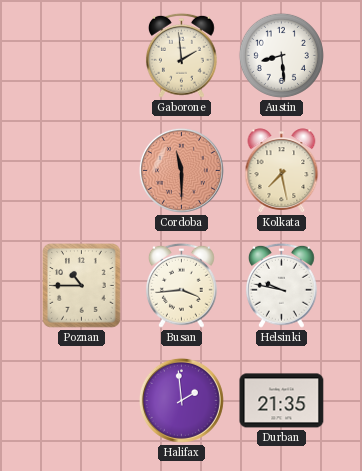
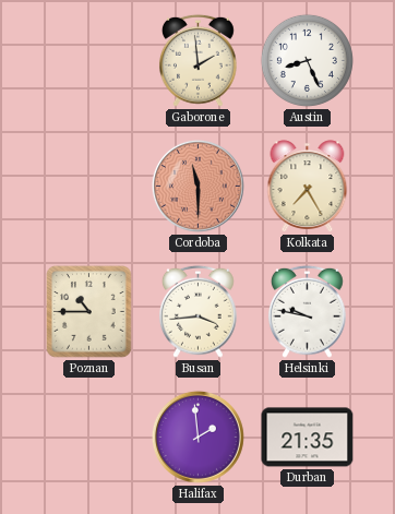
Austin: 8:29 -> 8:26 (307, 60)
Kolkata: 7:28 -> 7:25 (308, 187)
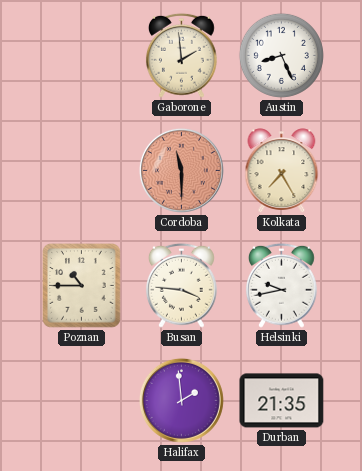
Busan: 3:44 -> 3:46 (181, 285)
Helsinki: 9:47 -> 9:43 (281, 285)
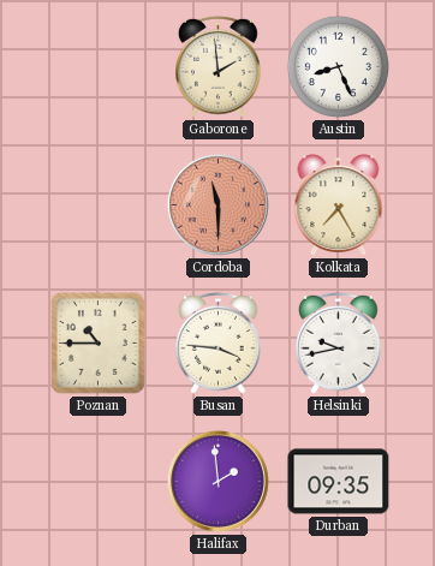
Durban: 21:35 -> 09:35 (339, 482)
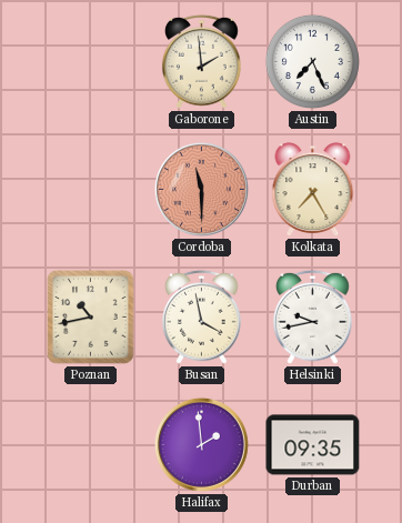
Austin: 8:26 -> 7:26 (312, 61)
Poznan: 10:45 -> 10:43 (91, 318)
Busan: 3:46 -> 3:58 (201, 316)
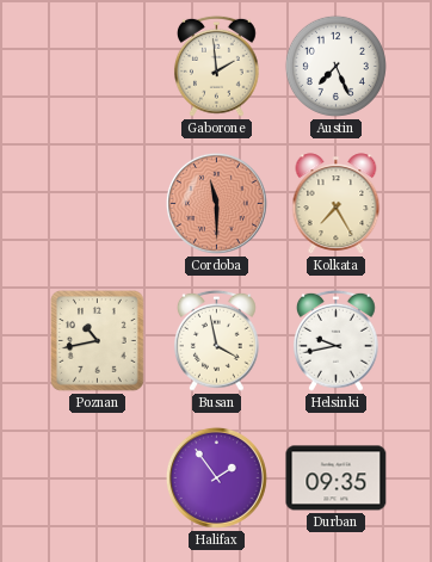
Halifax: 1:59 -> 1:54 (216, 477)
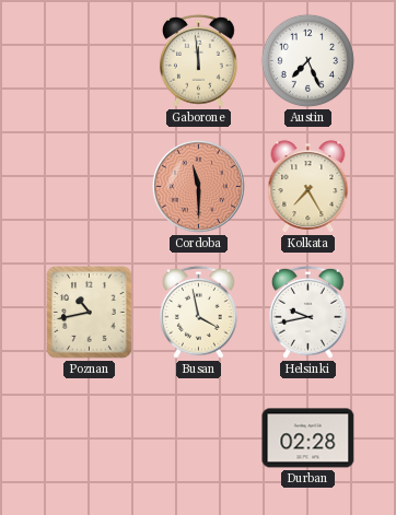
Gaborone: 1:59 -> 11:59 (198, 60)
Halifax: 1:54 -> none (216, 477)
Durban: 09:35 -> 02:28 (308, 438)
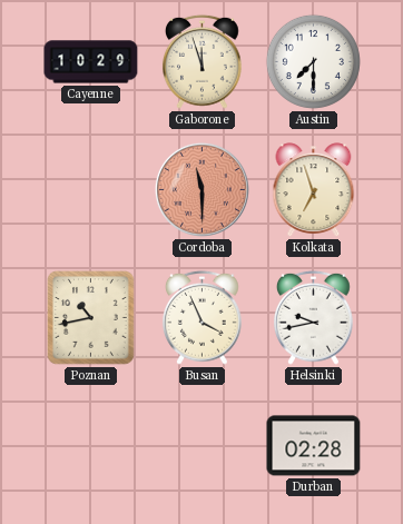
Cayenne: none -> 10:29 (91, 62)
Gaborone: 11:59 -> 11:57 (202, 61)
Austin: 7:26 -> 7:30 (313, 61)
Kolkata: 7:25 -> 6:57 (314, 190)
Busan: 3:58 -> 3:56 (202, 317)
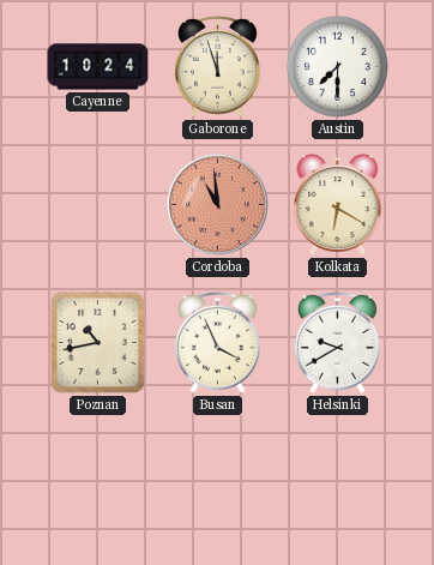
Cayenne: 10:29 -> 10:24 (98, 67)
Cordoba: 11:30 -> 10:59 (217, 204)
Kolkata: 6:57 -> 6:20 (338, 205)
Helsinki: 9:43 -> 9:40 (337, 342)
Durban: 02:28 -> none (314, 446)
